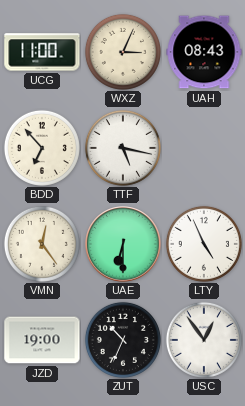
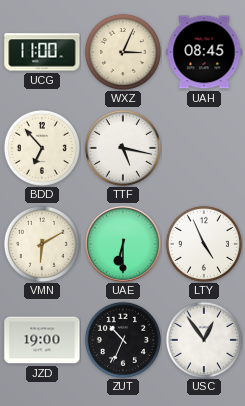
UAH: 08:43 -> 08:45 (204, 52)
VMN: 12:24 -> 6:10 (42, 244)
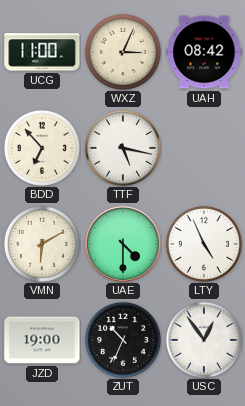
UAH: 08:45 -> 08:42 (204, 52)
UAE: 6:30 -> 4:30 (123, 244)
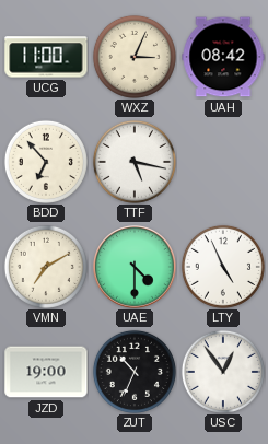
VMN: 6:10 -> 7:10 (46, 267)
